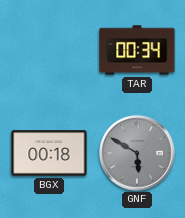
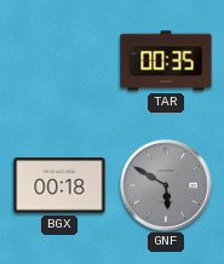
TAR: 00:34 -> 00:35 (166, 61)
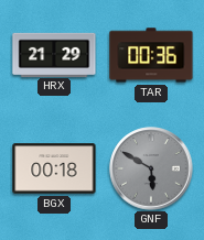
HRX: none -> 21:29 (54, 54)
TAR: 00:35 -> 00:36 (151, 55)
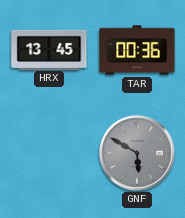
HRX: 21:29 -> 13:45 (49, 49)
BGX: 00:18 -> none (54, 168)
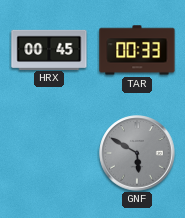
HRX: 13:45 -> 00:45 (49, 49)
TAR: 00:36 -> 00:33 (137, 50)
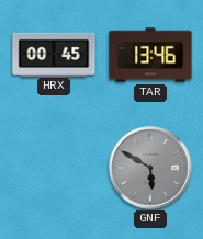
TAR: 00:33 -> 13:46 (150, 55)
